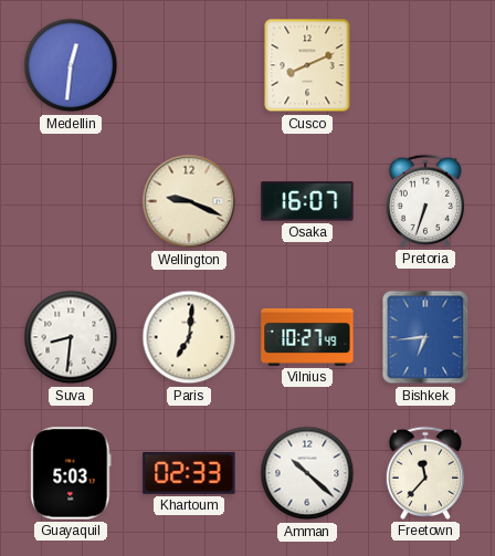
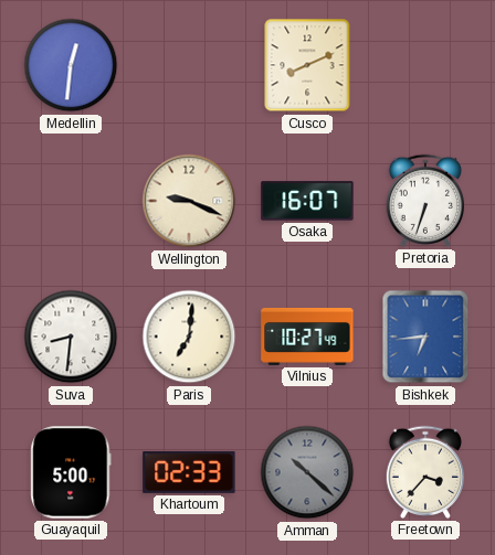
Guayaquil: 5:03 -> 5:00 (71, 472)
Amman dial: white -> grey (307, 472)
Freetown: 11:37 -> 3:37 (424, 472)
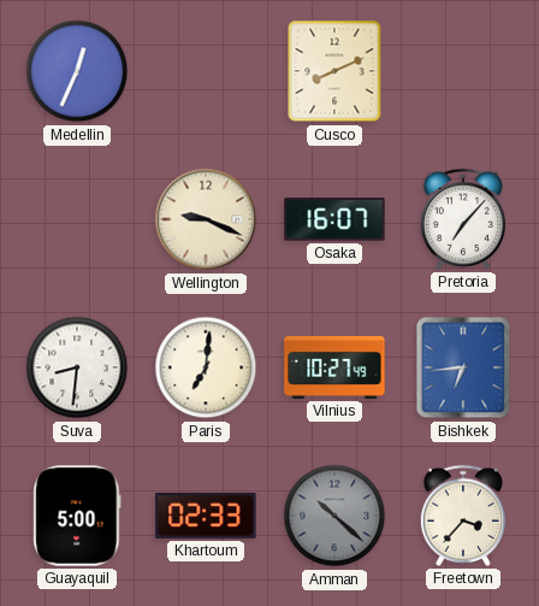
Medellin: 12:31 -> 12:34 (77, 71)
Pretoria: 6:33 -> 7:07 (462, 219)
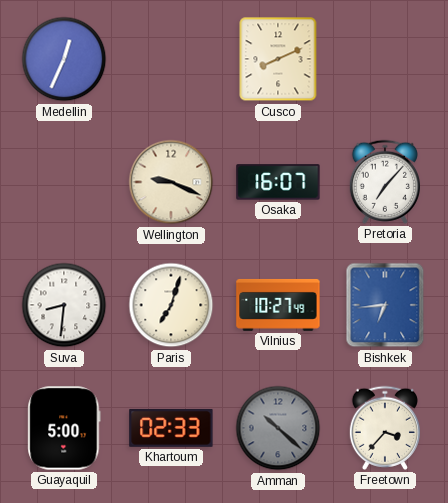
Paris: 7:01 -> 7:03 (171, 305)
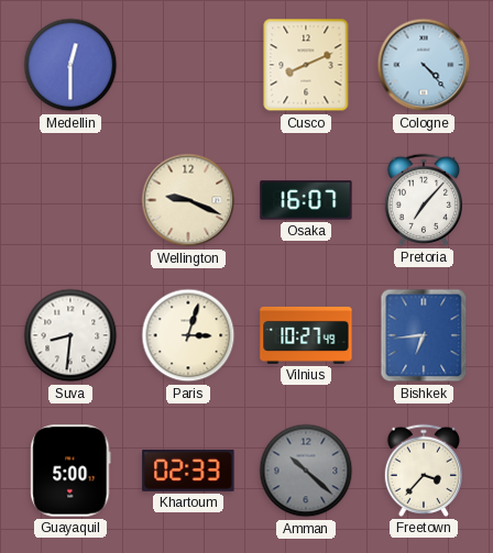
Medellin: 12:34 -> 12:30 (70, 65)
Cologne: none -> 4:23 (424, 65)
Paris: 7:03 -> 3:03 (188, 335)
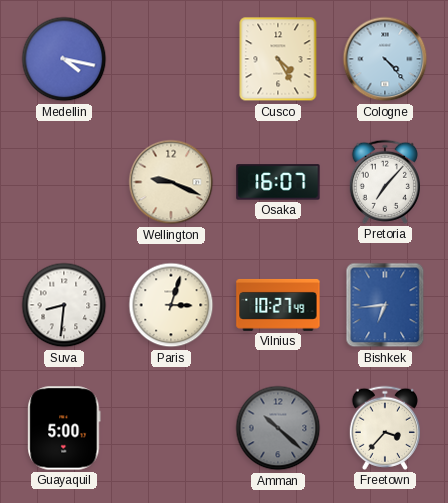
Medellin: 12:30 -> 4:17 (64, 59)
Cusco: 8:11 -> 4:25 (278, 59)
Khartoum: 02:33 -> none (188, 471)
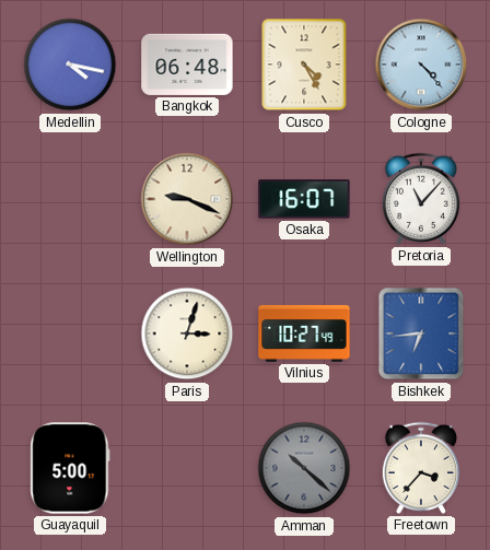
Bangkok: none -> 06:48 (187, 65)
Pretoria: 7:07 -> 11:07 (420, 199)
Suva: 8:31 -> none (64, 305)
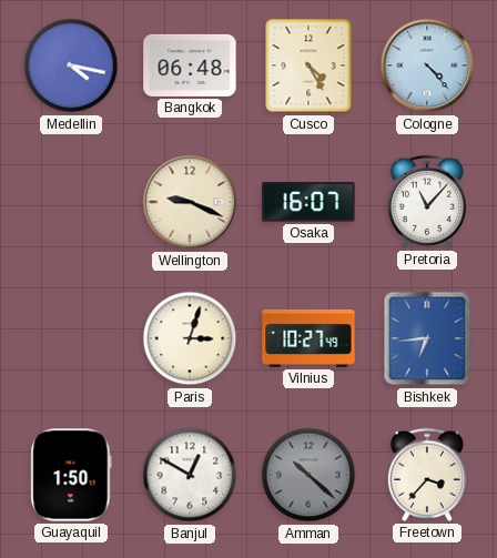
Guayaquil: 5:00 -> 1:50 (71, 475)
Banjul: none -> 12:50 (190, 475)
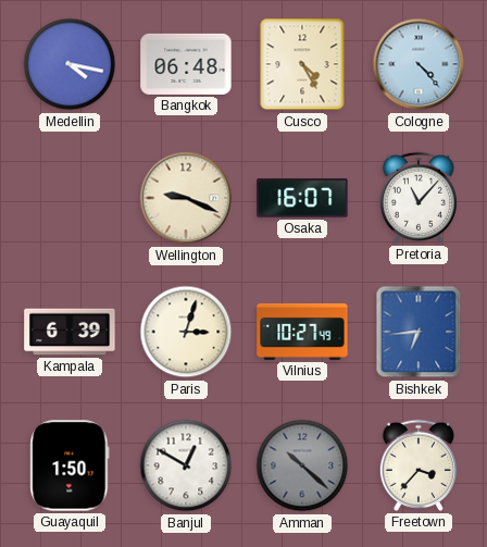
Kampala: none -> 6:39 (70, 332)
